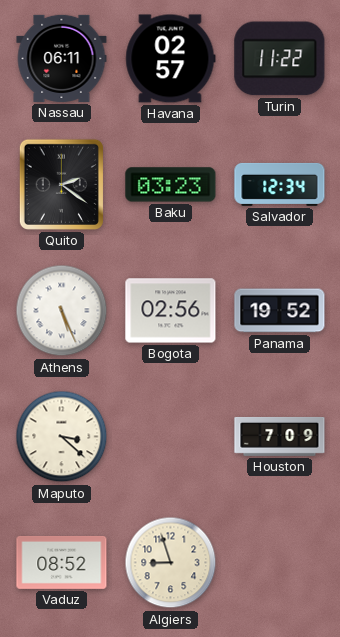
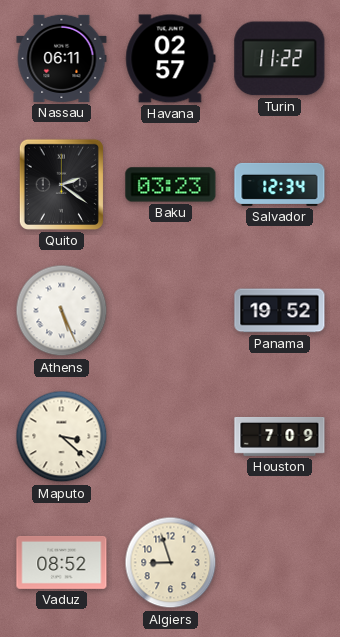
Bogota: 02:56 -> none (171, 311)
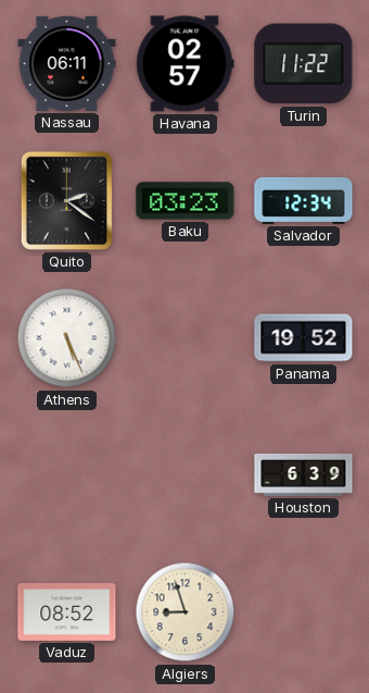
Maputo: 3:22 -> none (62, 437)
Houston: 7:09 -> 6:39 (304, 475)
